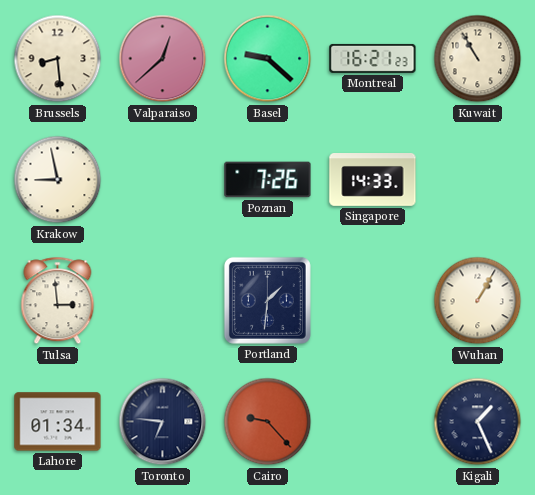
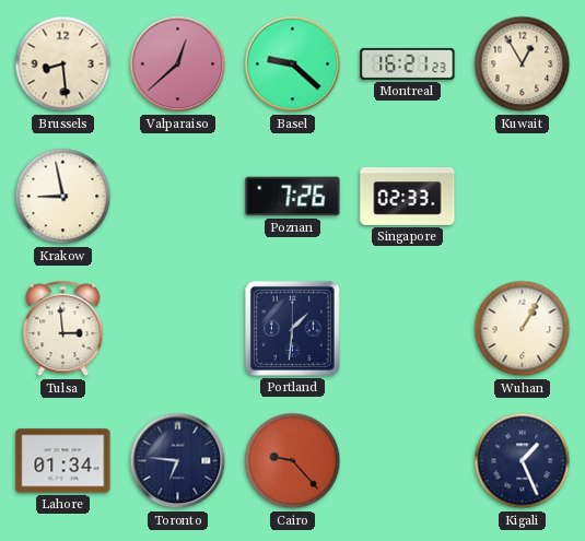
Kuwait: 10:55 -> 12:55 (523, 64)
Singapore: 14:33 -> 02:33 (408, 197)
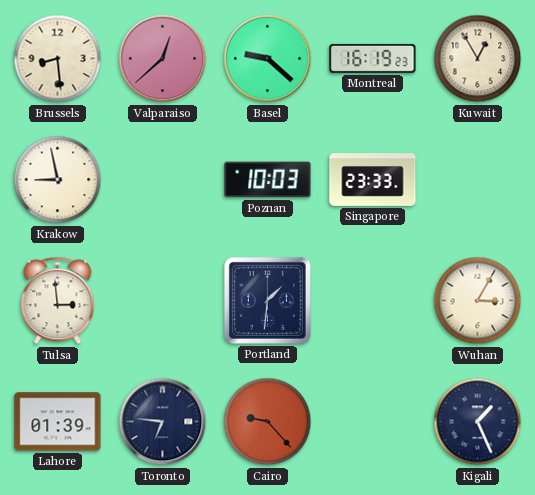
Montreal: 16:21 -> 16:19 (373, 58)
Poznan: 7:26 -> 10:03 (268, 180)
Singapore: 02:33 -> 23:33 (373, 180)
Wuhan: 1:05 -> 3:05 (478, 301)
Lahore: 01:34 -> 01:39 (58, 422)
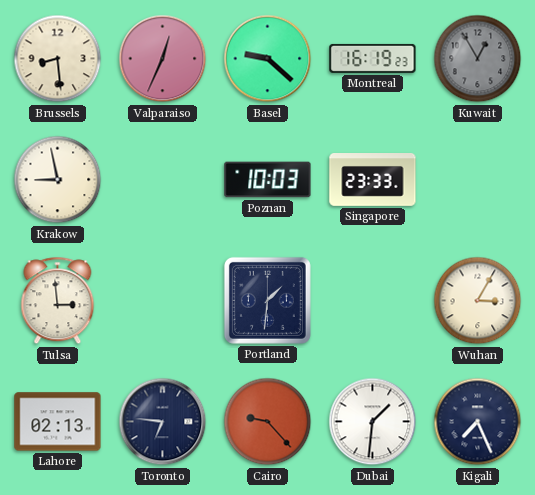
Valparaiso: 12:38 -> 12:34 (163, 59)
Kuwait dial: cream -> grey (478, 59)
Lahore: 01:39 -> 02:13 (58, 422)
Dubai: none -> 1:31 (373, 422)
Kigali: 1:26 -> 7:26 (478, 422)
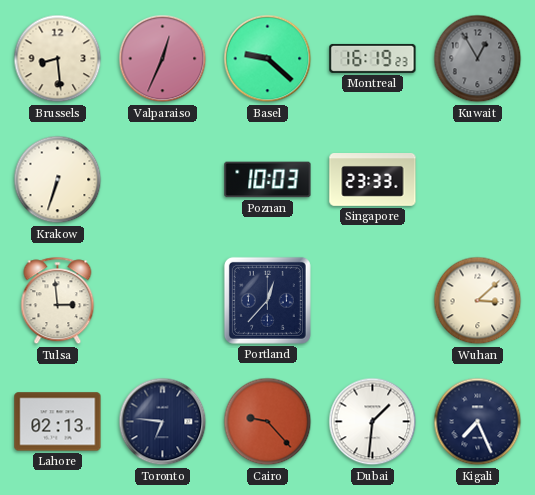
Krakow: 8:58 -> 6:33 (58, 180)
Portland: 1:31 -> 12:37 (267, 300)
Wuhan: 3:05 -> 3:08 (478, 301)
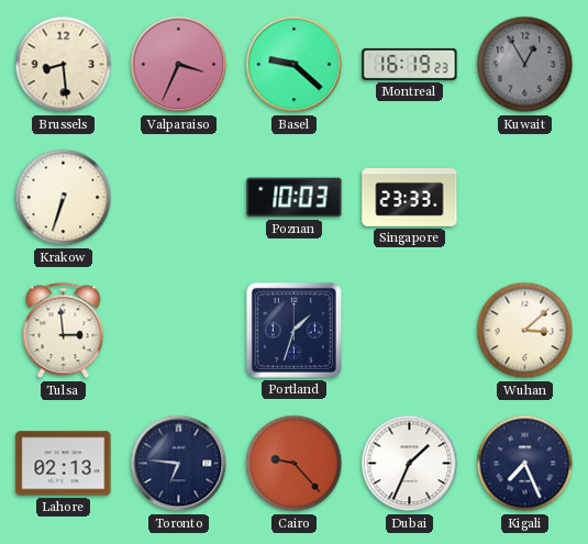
Valparaiso: 12:34 -> 3:34 (179, 65)
Portland: 12:37 -> 1:33 (293, 330)
Dubai: 1:31 -> 1:34 (410, 464)
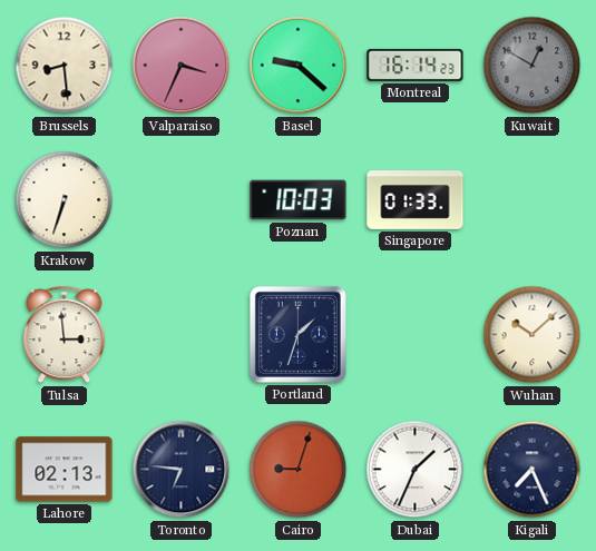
Montreal: 16:19 -> 16:14 (416, 65)
Kuwait: 12:55 -> 12:50 (533, 66)
Singapore: 23:33 -> 01:33 (416, 200)
Wuhan: 3:08 -> 10:08 (533, 335)
Cairo: 9:23 -> 9:03 (299, 470)
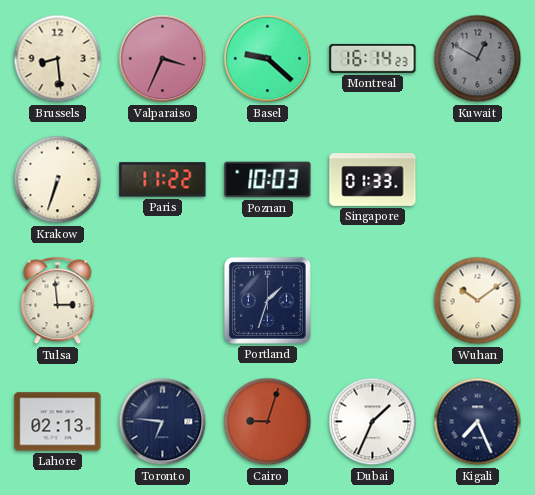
Paris: none -> 11:22 (163, 180)
Wuhan: 10:08 -> 10:09 (478, 301)
